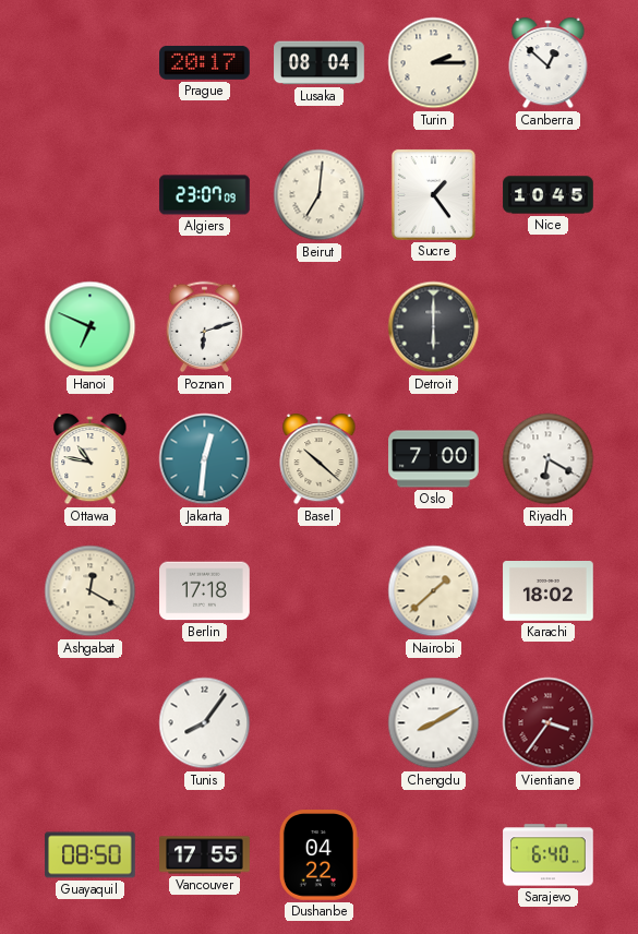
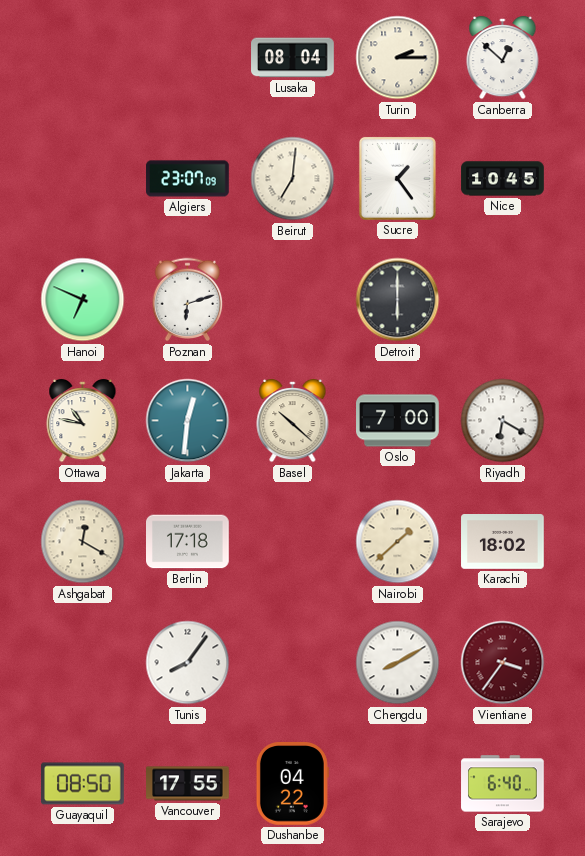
Prague: 20:17 -> none (205, 63)
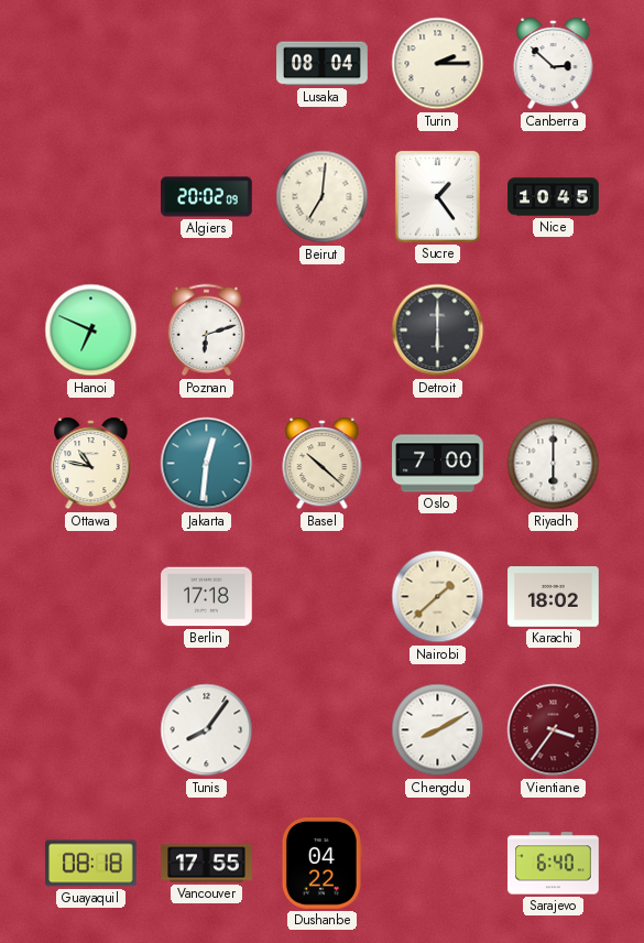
Canberra: 12:52 -> 2:52 (554, 64)
Algiers: 23:07 -> 20:02 (207, 197)
Riyadh: 6:20 -> 6:00 (554, 464)
Ashgabat: 12:20 -> none (83, 542)
Guayaquil: 08:50 -> 08:18 (91, 864)
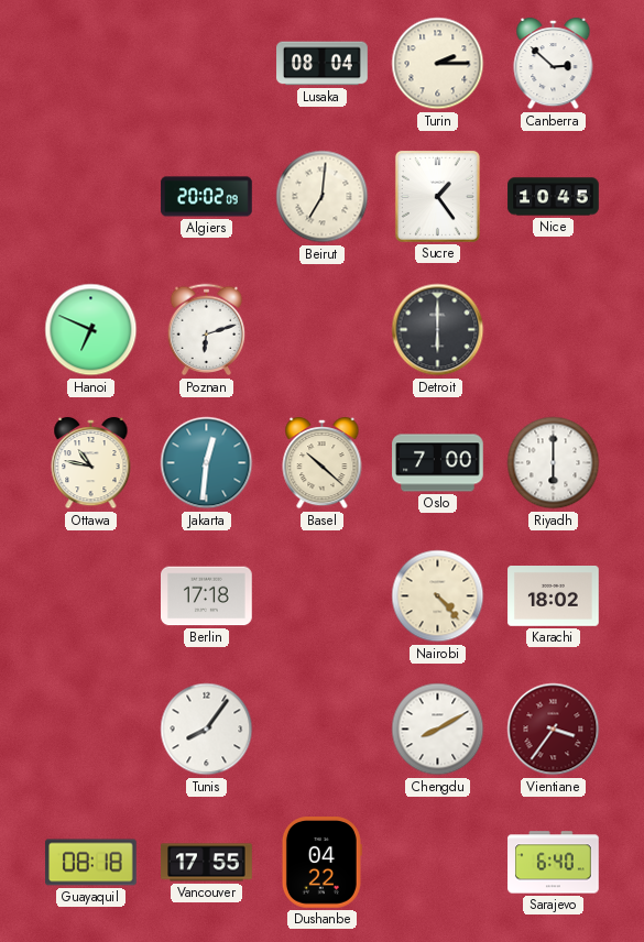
Nairobi: 1:38 -> 4:23 (438, 596)
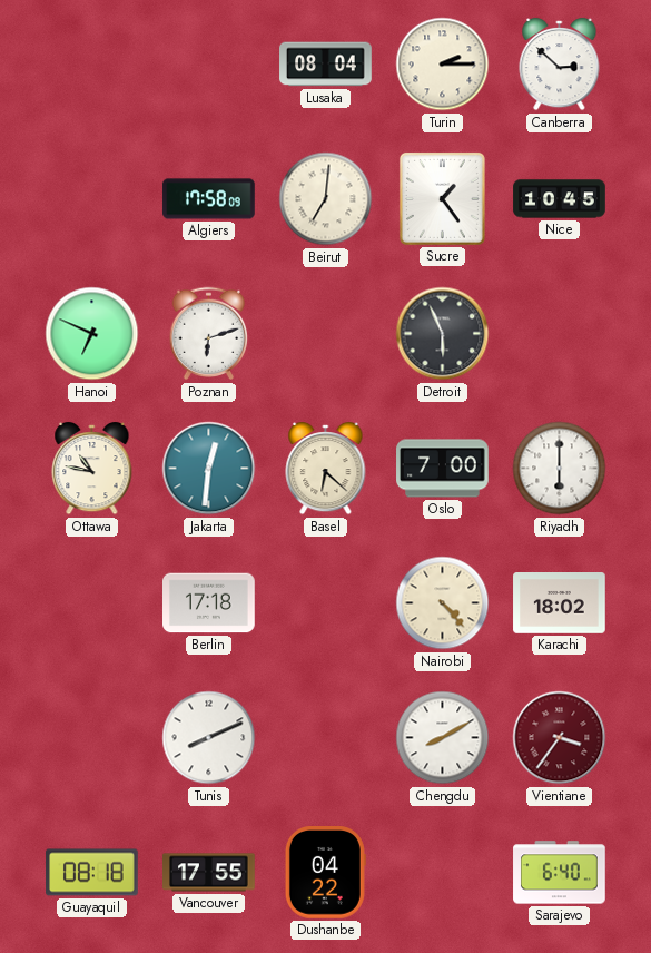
Algiers: 20:02 -> 17:58 (209, 199)
Detroit: 6:00 -> 5:56 (443, 334)
Basel: 10:22 -> 6:22 (326, 469)
Tunis: 8:06 -> 8:11 (209, 738)
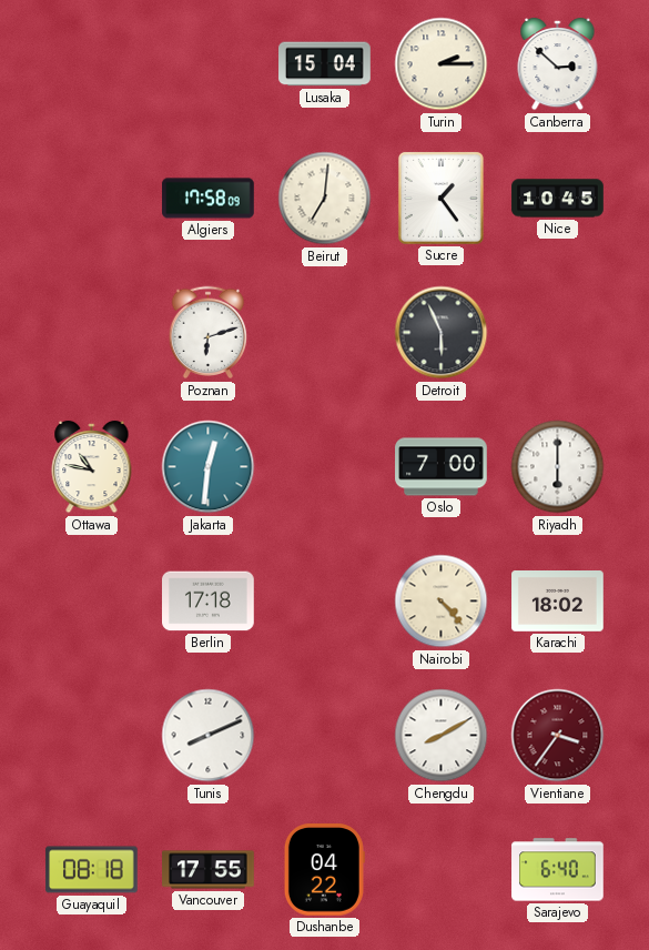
Lusaka: 08:04 -> 15:04 (325, 64)
Hanoi: 6:49 -> none (92, 334)
Basel: 6:22 -> none (326, 469)
